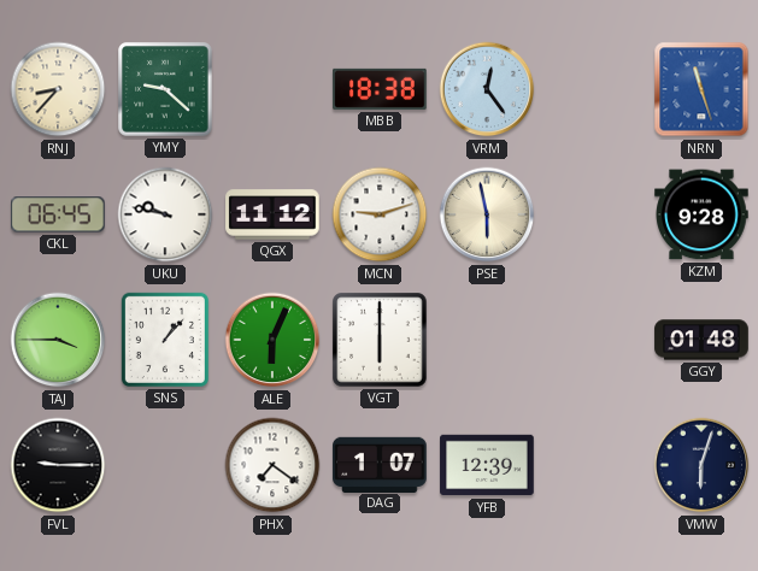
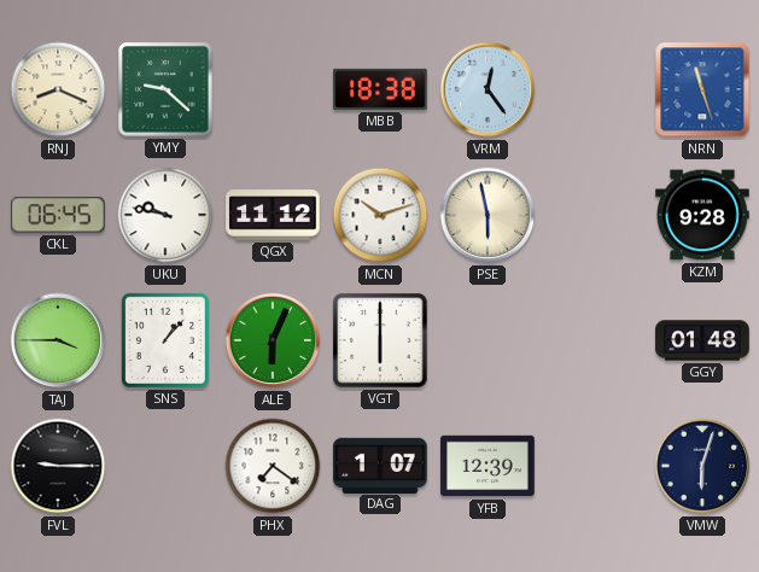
RNJ: 8:37 -> 8:19 (58, 89)
MCN: 9:12 -> 10:12 (380, 215)
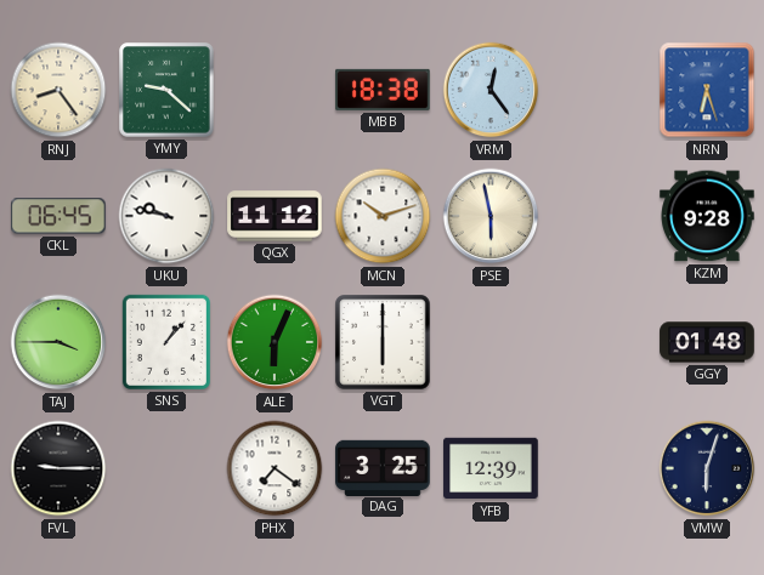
RNJ: 8:19 -> 8:24 (58, 90)
NRN: 11:27 -> 6:27 (707, 90)
DAG: 1:07 -> 3:25 (383, 467)
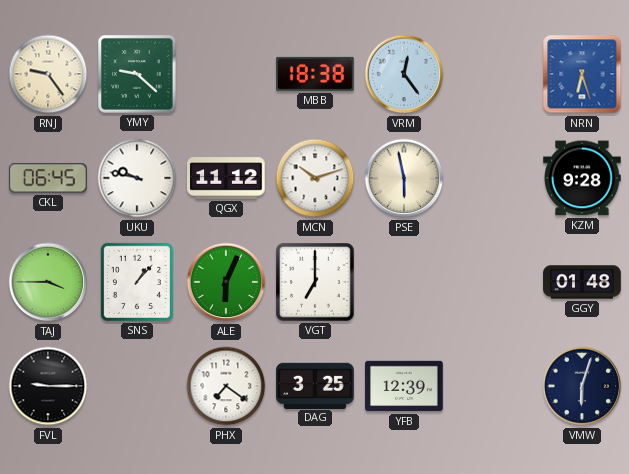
RNJ: 8:24 -> 9:24 (48, 74)
VGT: 6:00 -> 7:00 (315, 282)
